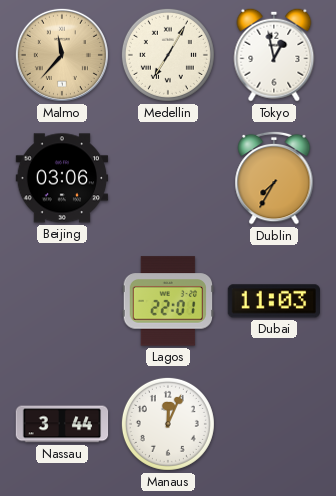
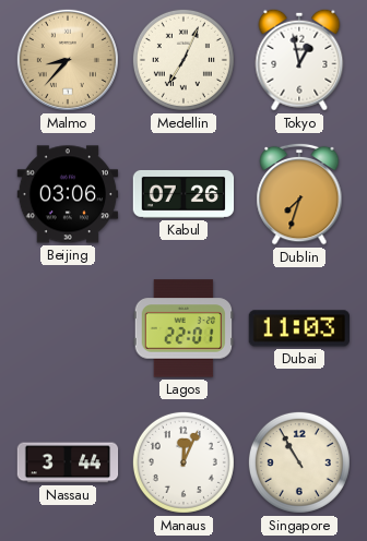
Malmo: 11:37 -> 8:37 (68, 60)
Medellin: 7:05 -> 7:04 (183, 60)
Kabul: none -> 07:26 (183, 194)
Dublin: 7:35 -> 7:33 (299, 194)
Singapore: none -> 10:55 (299, 462)
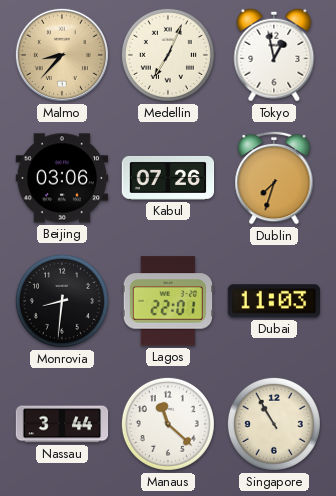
Monrovia: none -> 8:31 (62, 301)
Manaus: 12:04 -> 11:22 (168, 424)
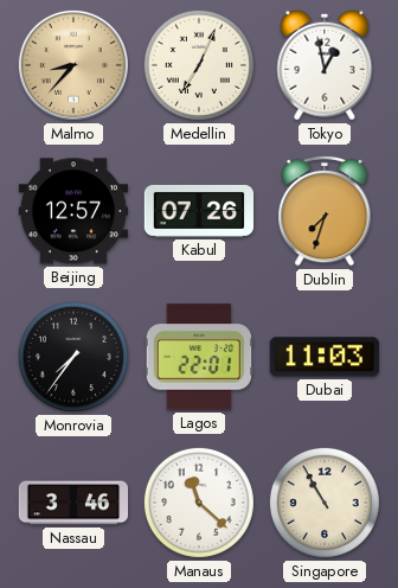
Beijing: 03:06 -> 12:57 (73, 211)
Monrovia: 8:31 -> 7:36 (73, 357)
Nassau: 3:44 -> 3:46 (73, 503)
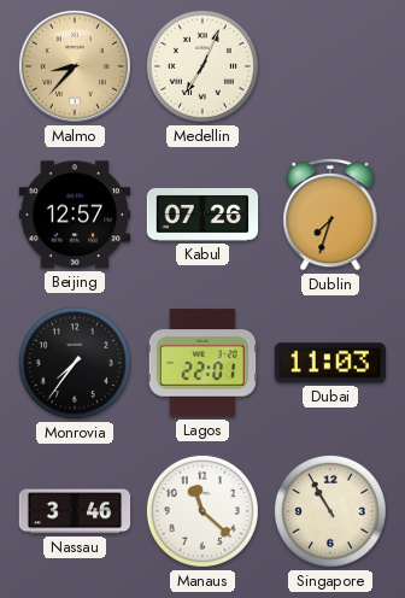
Tokyo: 12:58 -> none (325, 65)
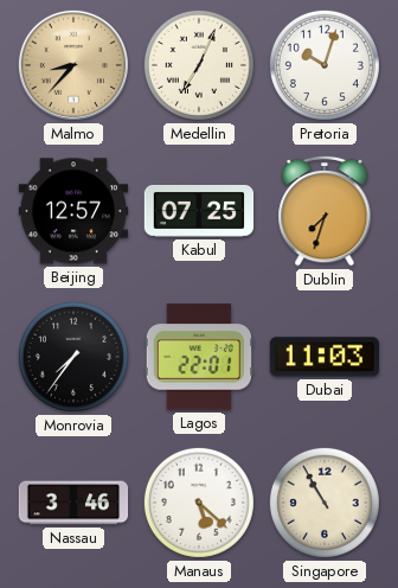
Pretoria: none -> 10:03 (325, 65)
Kabul: 07:26 -> 07:25 (199, 211)
Manaus: 11:22 -> 5:22 (199, 503)
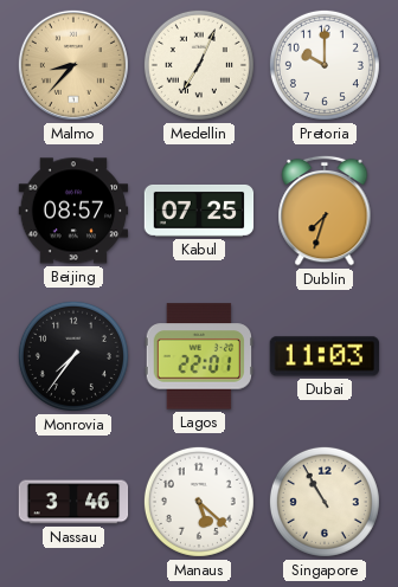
Pretoria: 10:03 -> 10:00 (325, 65)
Beijing: 12:57 -> 08:57 (73, 211)
